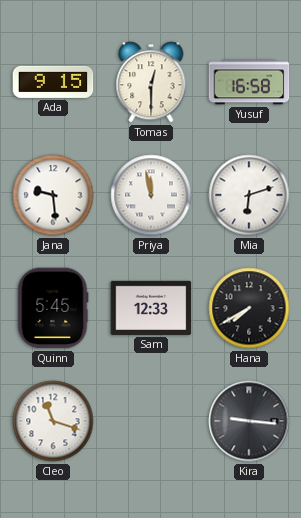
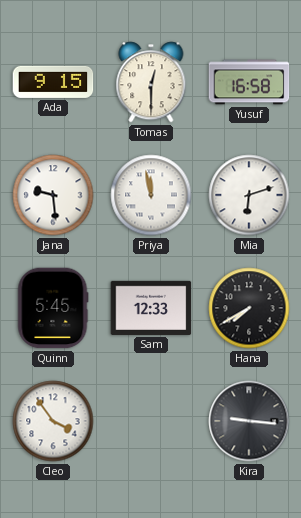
Cleo: 11:18 -> 3:54 (53, 421)
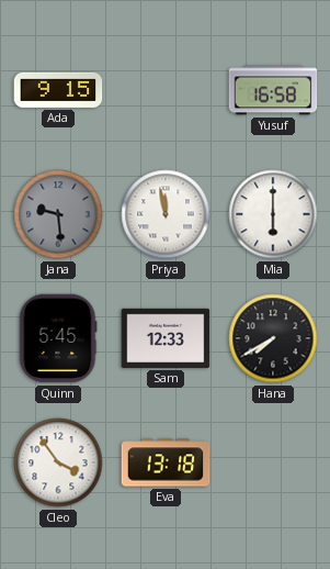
Tomas: 12:30 -> none (151, 82)
Jana dial: white -> grey (58, 214)
Mia: 6:12 -> 6:00 (273, 214)
Eva: none -> 13:18 (166, 462)
Kira: 9:16 -> none (249, 421)
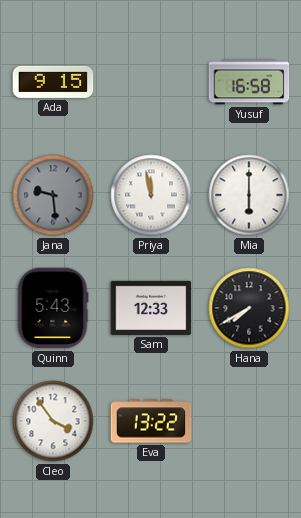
Quinn: 5:45 -> 5:43 (53, 308)
Eva: 13:18 -> 13:22 (151, 421)
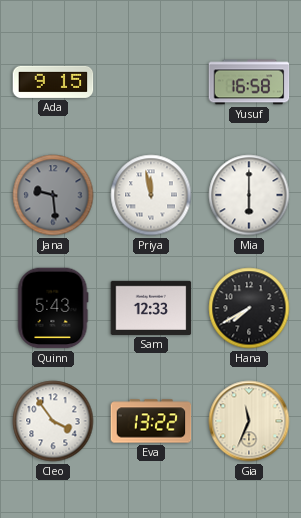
Gia: none -> 11:34 (249, 421)
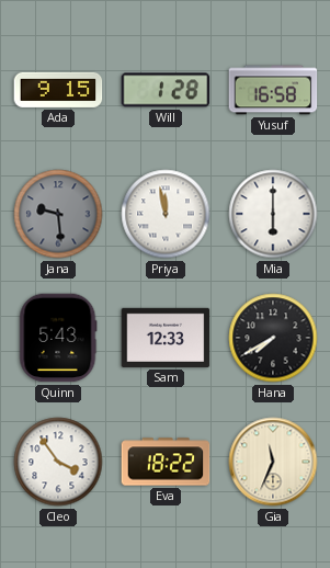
Will: none -> 1:28 (166, 90)
Eva: 13:22 -> 18:22 (166, 462)
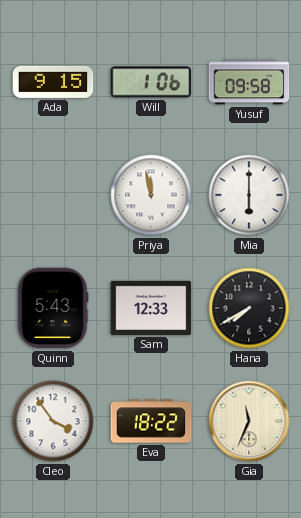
Will: 1:28 -> 1:06 (151, 82)
Yusuf: 16:58 -> 09:58 (249, 82)
Jana: 9:29 -> none (58, 214)
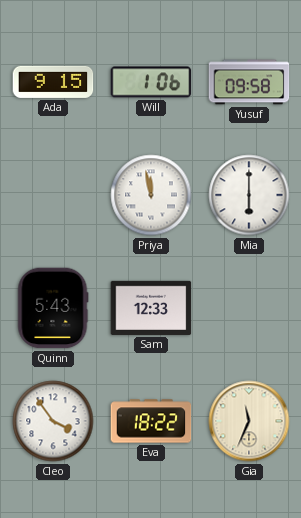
Hana: 7:40 -> none (249, 308)
